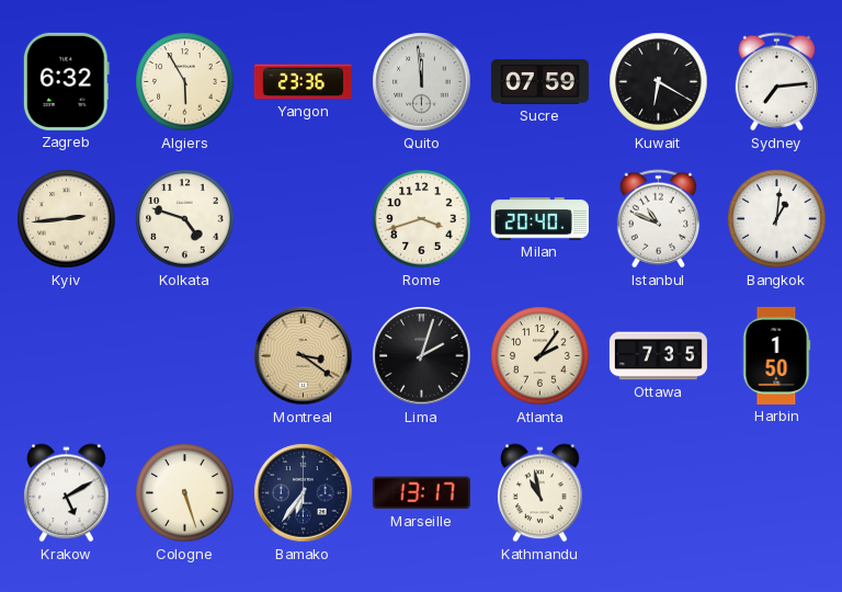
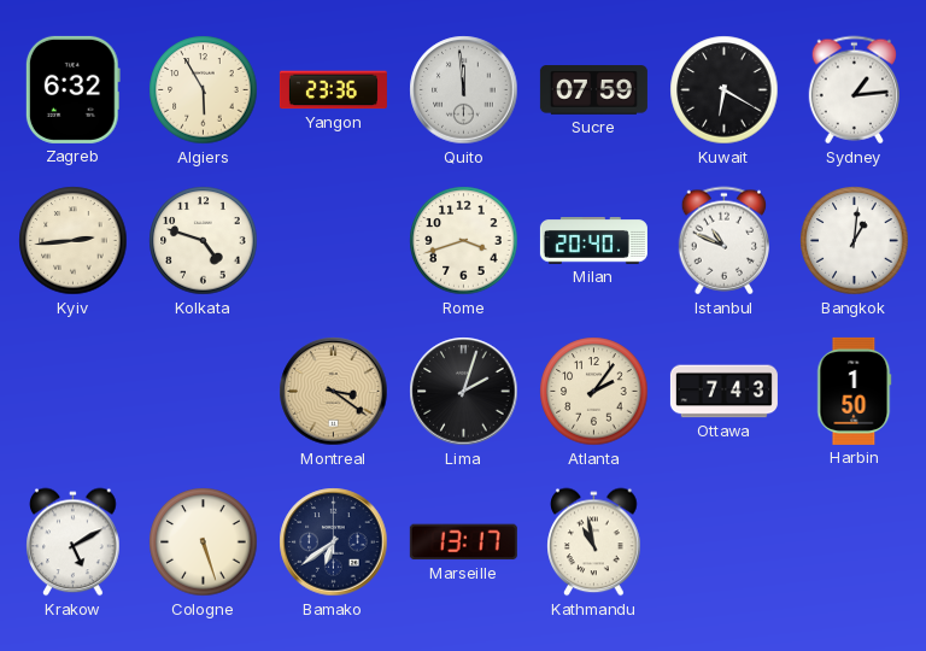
Sydney: 7:14 -> 1:14 (854, 90)
Ottawa: 7:35 -> 7:43 (723, 392)
Bamako: 6:36 -> 6:39 (334, 542)
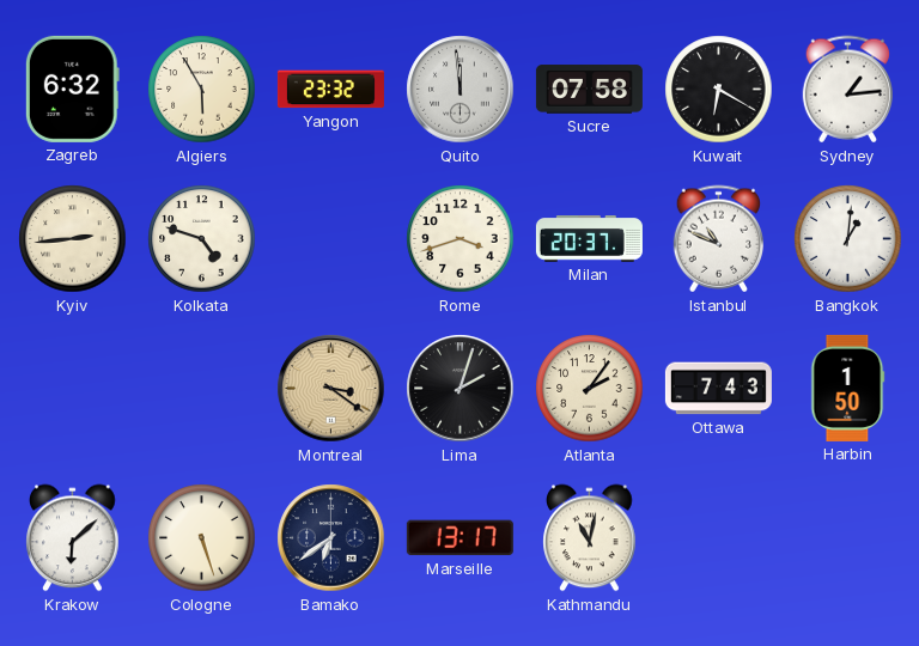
Yangon: 23:36 -> 23:32 (330, 90)
Sucre: 07:59 -> 07:58 (589, 90)
Milan: 20:40 -> 20:37 (589, 239)
Krakow: 5:10 -> 6:08 (73, 538)
Kathmandu: 10:58 -> 11:02 (590, 538)
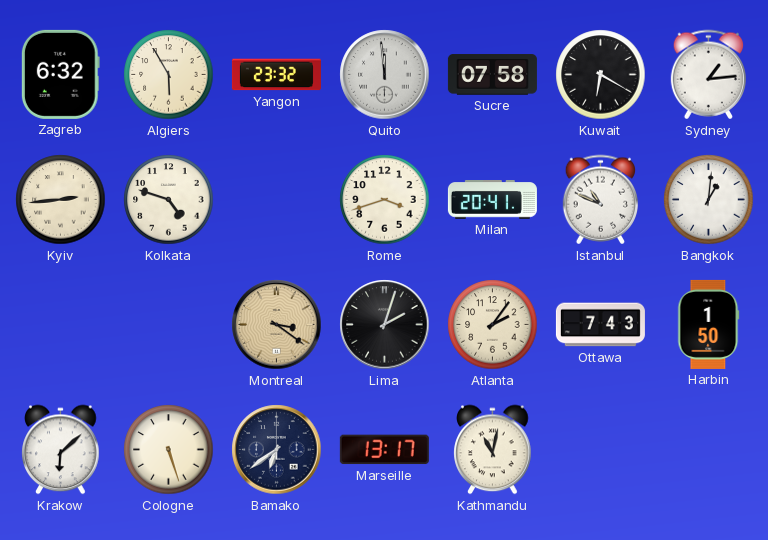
Milan: 20:37 -> 20:41 (492, 200)
